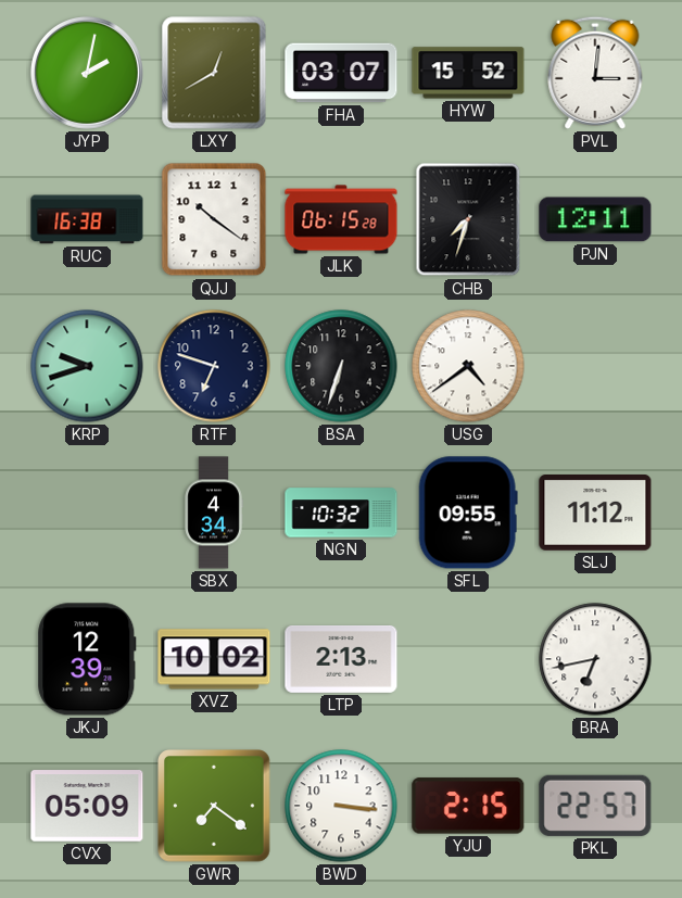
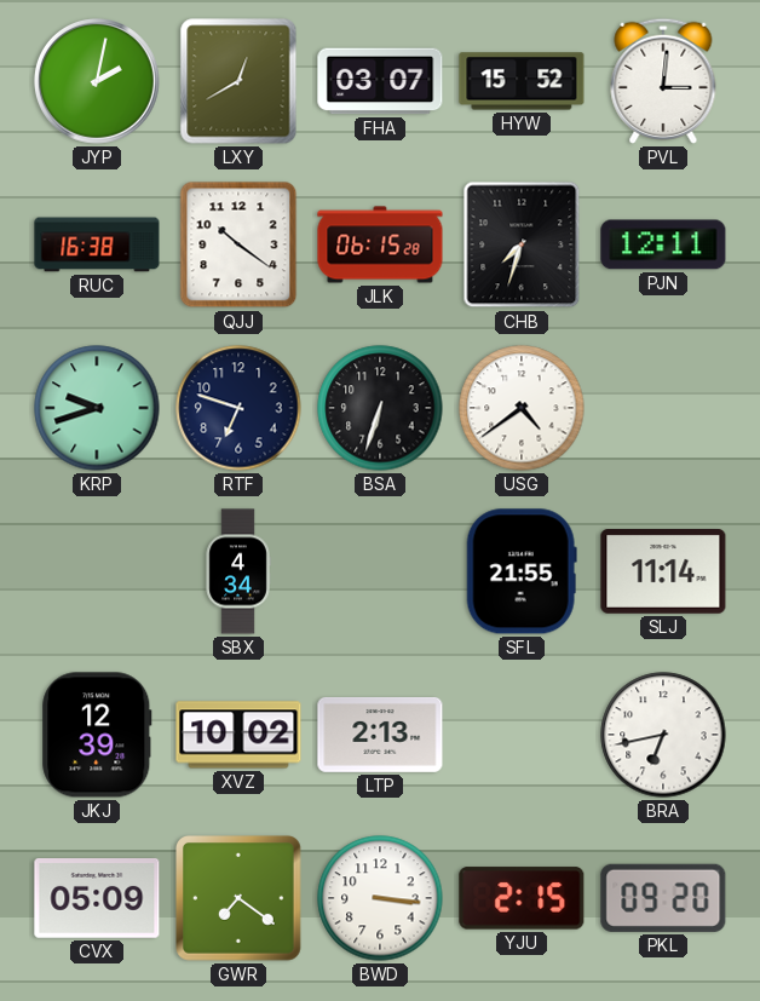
NGN: 10:32 -> none (341, 513)
SFL: 09:55 -> 21:55 (522, 571)
SLJ: 11:12 -> 11:14 (663, 573)
PKL: 22:57 -> 09:20 (663, 898)
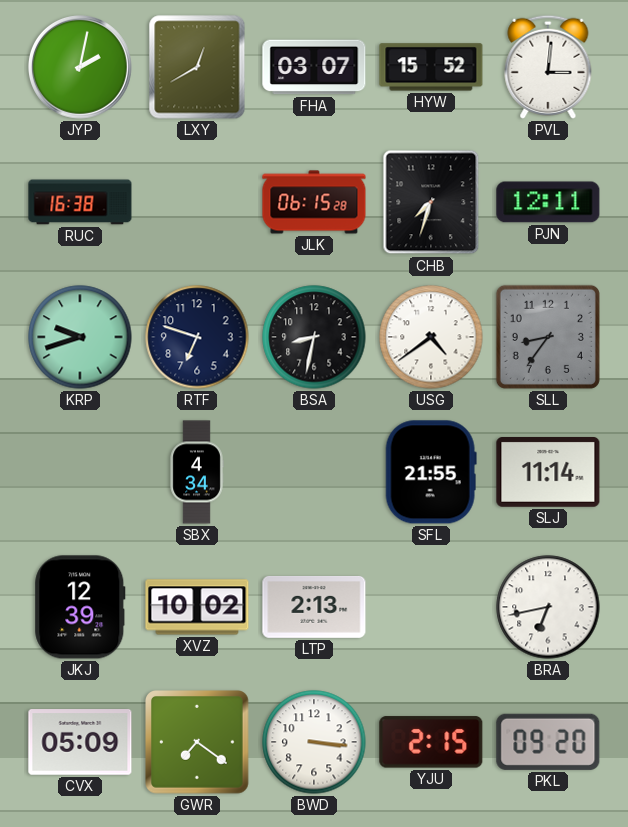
QJJ: 10:21 -> none (238, 245)
BSA: 6:33 -> 8:32 (314, 337)
SLL: none -> 8:36 (548, 337)
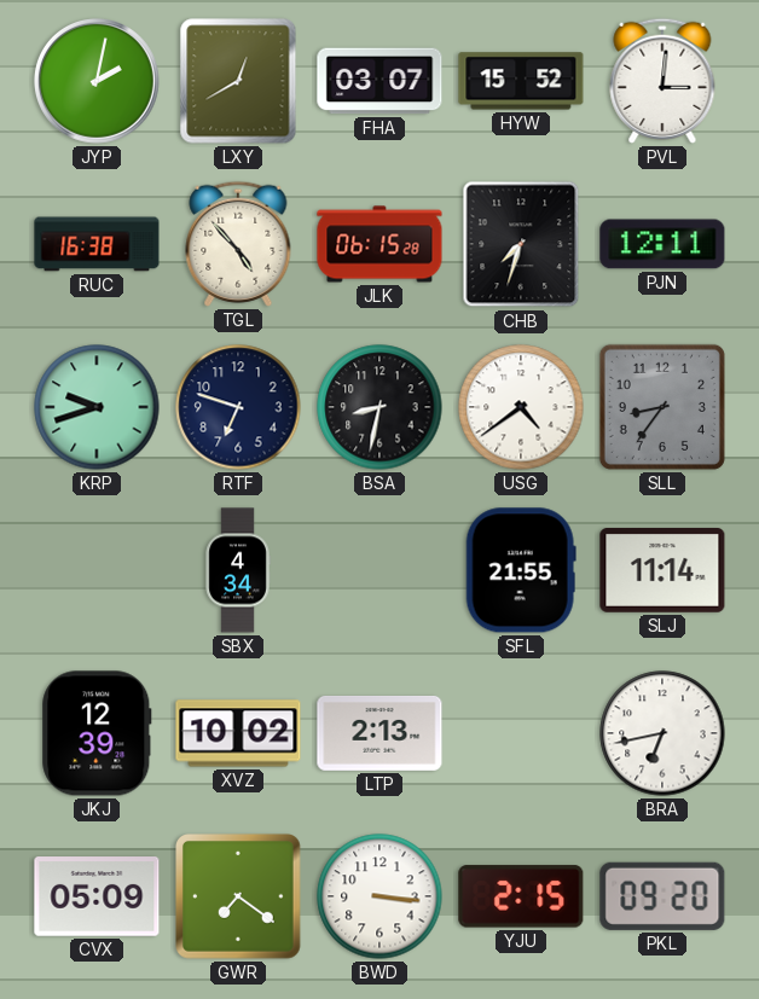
TGL: none -> 4:53 (238, 244)
